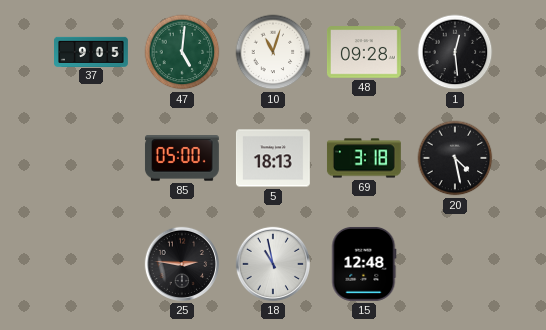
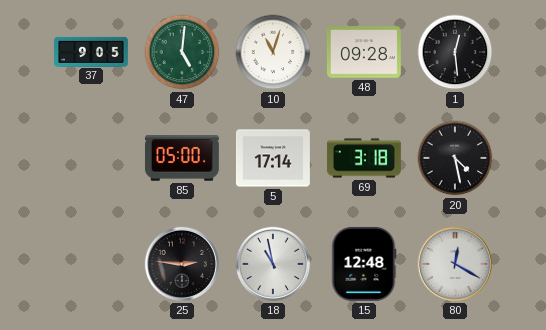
5: 18:13 -> 17:14 (273, 158)
80: none -> 12:20 (455, 264)
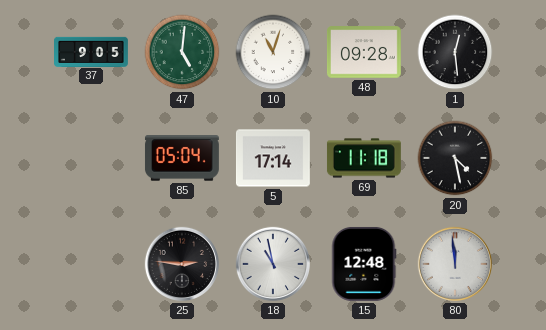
85: 05:00 -> 05:04 (182, 158)
69: 3:18 -> 11:18 (364, 158)
80: 12:20 -> 11:59 (455, 264)
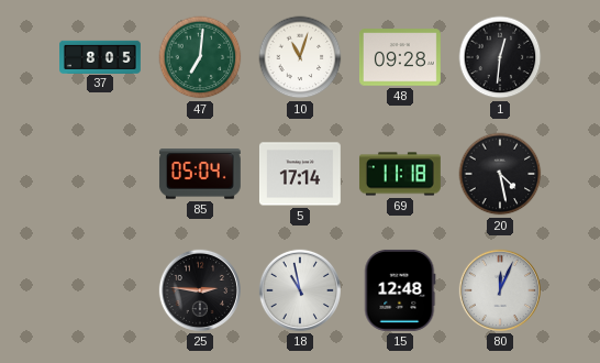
37: 9:05 -> 8:05 (101, 56)
47: 5:01 -> 7:01 (200, 57)
1: 12:29 -> 12:31 (500, 57)
80: 11:59 -> 12:04 (500, 290)
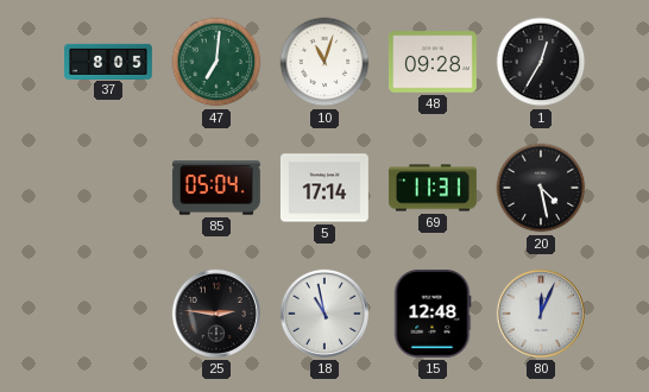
1: 12:31 -> 12:35 (541, 62)
69: 11:18 -> 11:31 (433, 188)
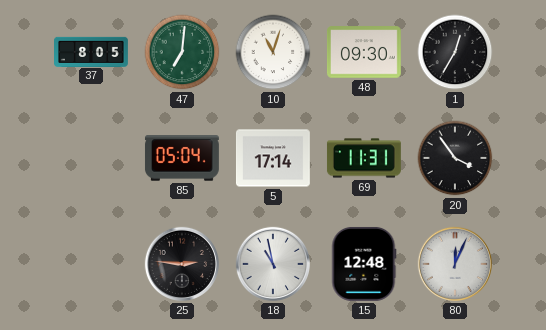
48: 09:28 -> 09:30 (364, 52)
20: 4:28 -> 3:54 (455, 158)
